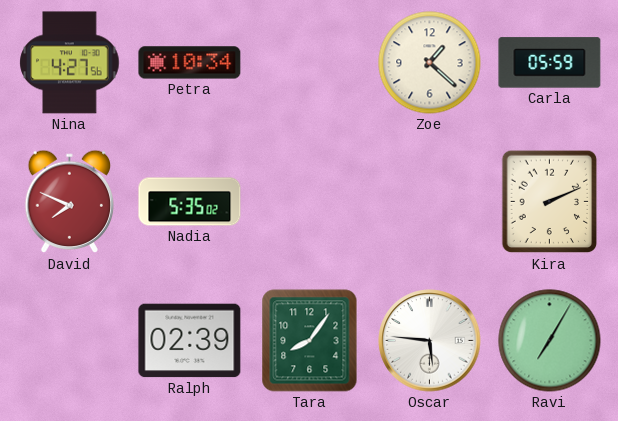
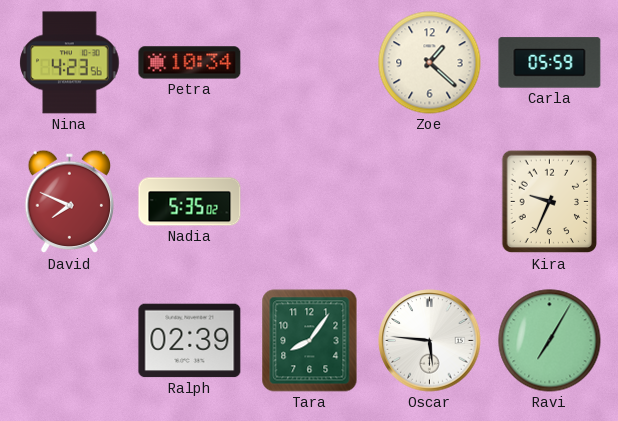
Nina: 4:27 -> 4:23 (70, 63)
Kira: 2:11 -> 9:34 (550, 202)
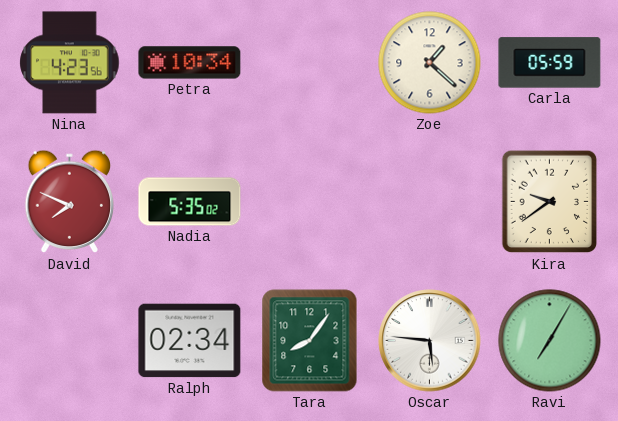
Kira: 9:34 -> 9:39 (550, 202)
Ralph: 02:39 -> 02:34 (190, 341)
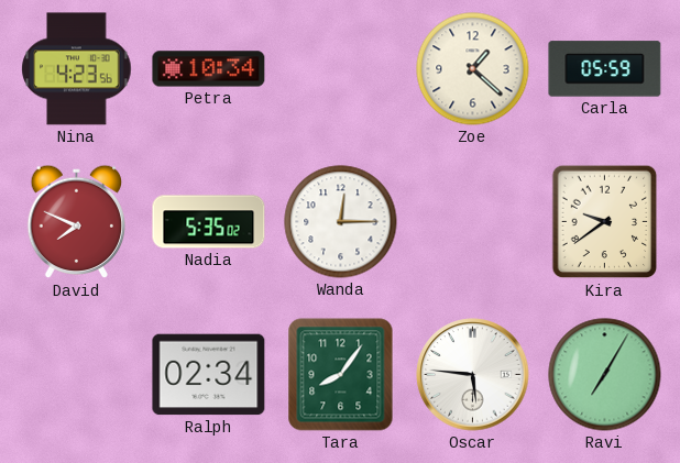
Wanda: none -> 12:15 (341, 222)
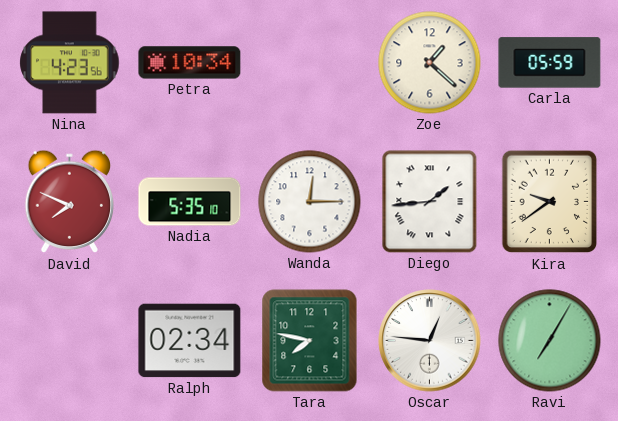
Nadia: 5:35:02 -> 5:35:10 (190, 202)
Diego: none -> 1:44 (430, 202)
Tara: 8:06 -> 7:47 (310, 341)
Oscar: 5:46 -> 12:46 (430, 341)
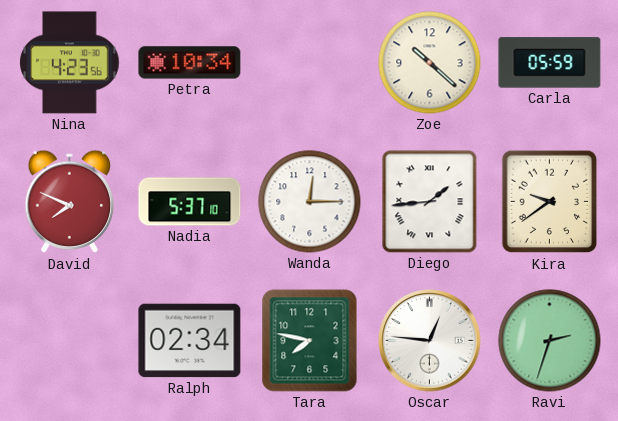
Zoe: 1:22 -> 10:22 (430, 63)
Nadia: 5:35 -> 5:37 (190, 202)
Ravi: 7:05 -> 2:33 (550, 341)
